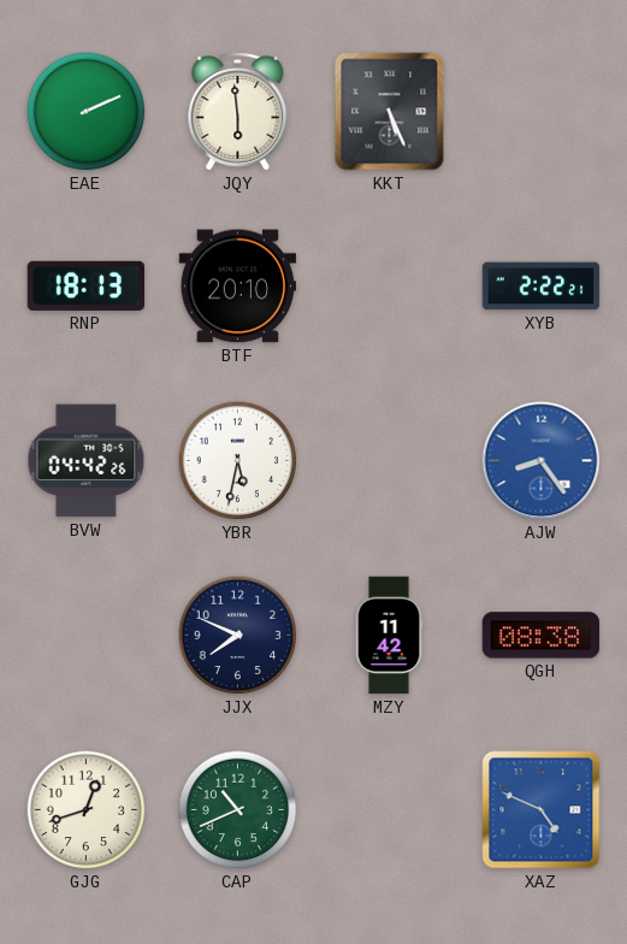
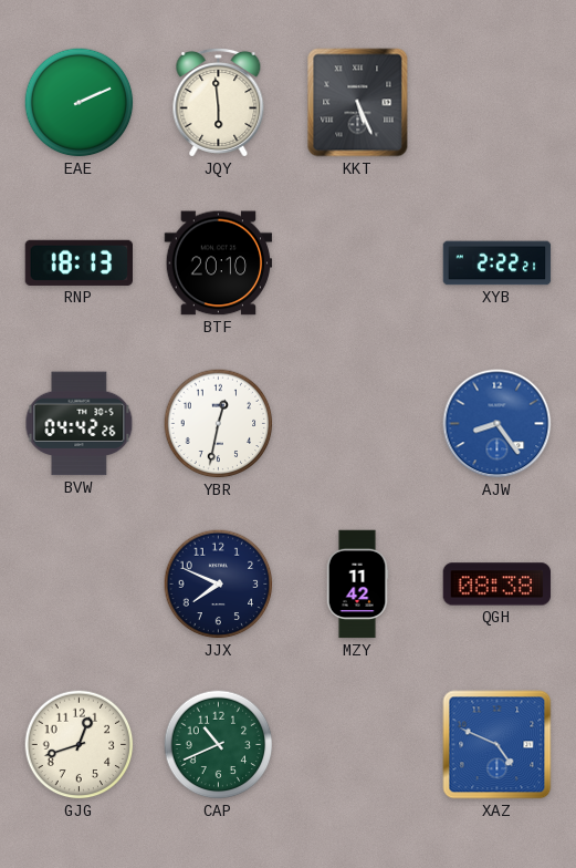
YBR: 5:32 -> 12:32 (219, 424)
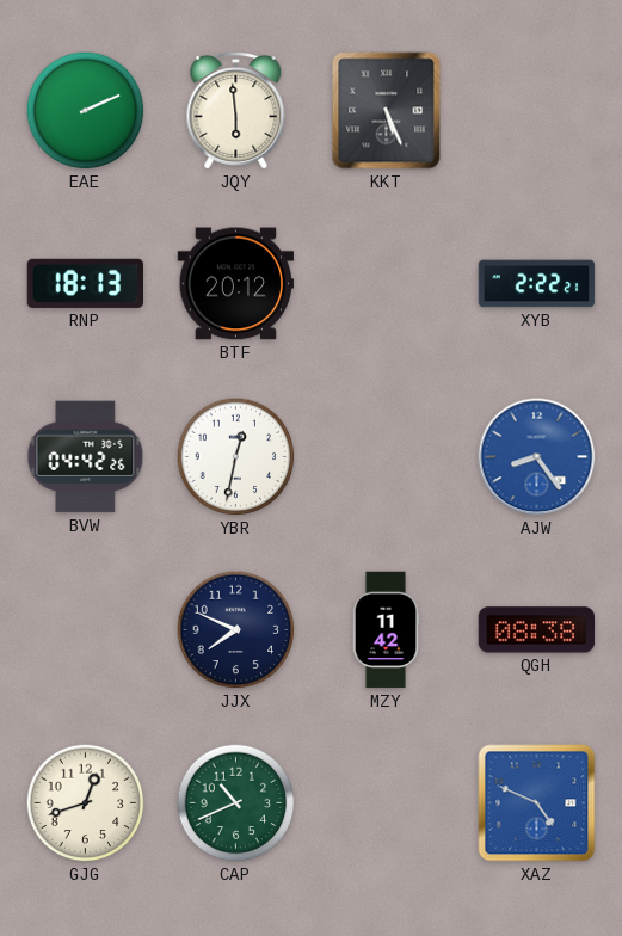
BTF: 20:10 -> 20:12 (236, 284)
